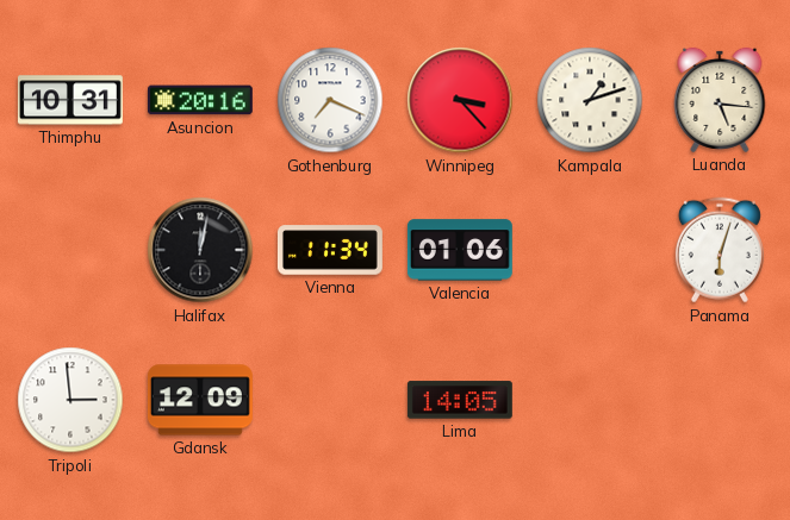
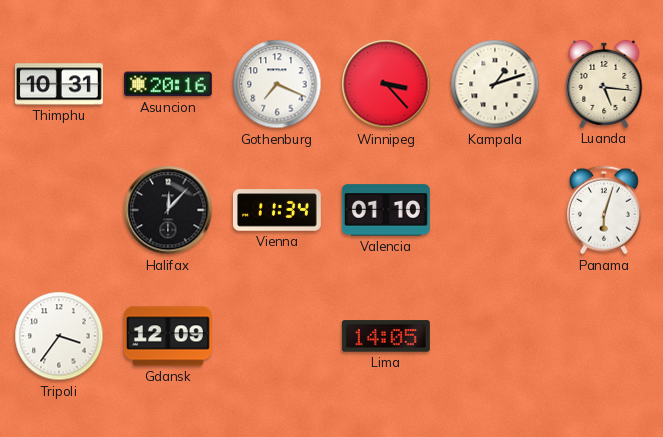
Halifax: 12:02 -> 12:07 (168, 210)
Valencia: 01:06 -> 01:10 (386, 210)
Tripoli: 2:59 -> 3:36 (59, 336)
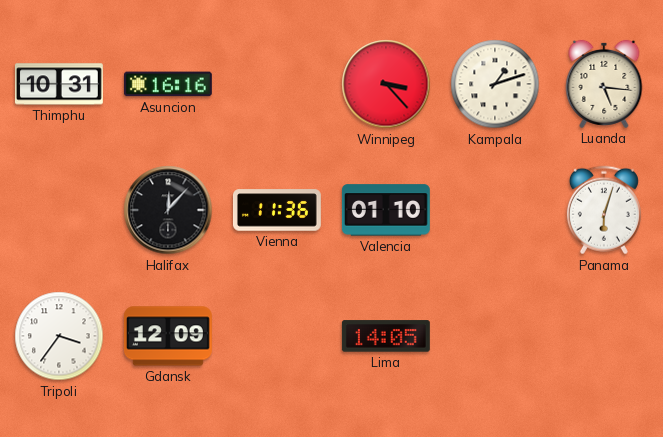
Asuncion: 20:16 -> 16:16 (168, 84)
Gothenburg: 7:19 -> none (277, 84)
Vienna: 11:34 -> 11:36 (277, 210)
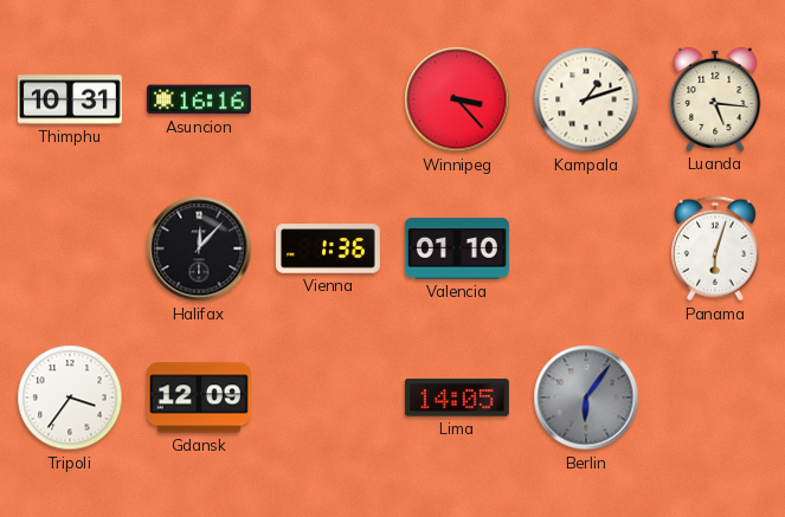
Vienna: 11:36 -> 1:36 (328, 248)
Berlin: none -> 6:06 (586, 398)
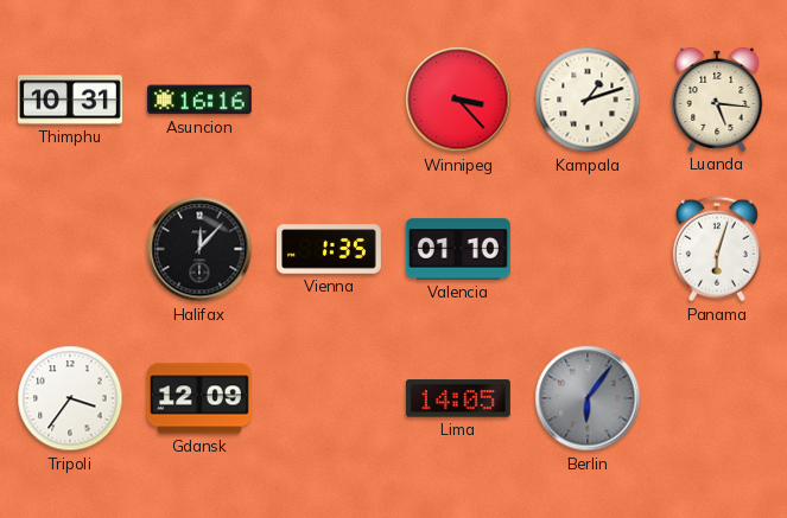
Vienna: 1:36 -> 1:35 (329, 249)
